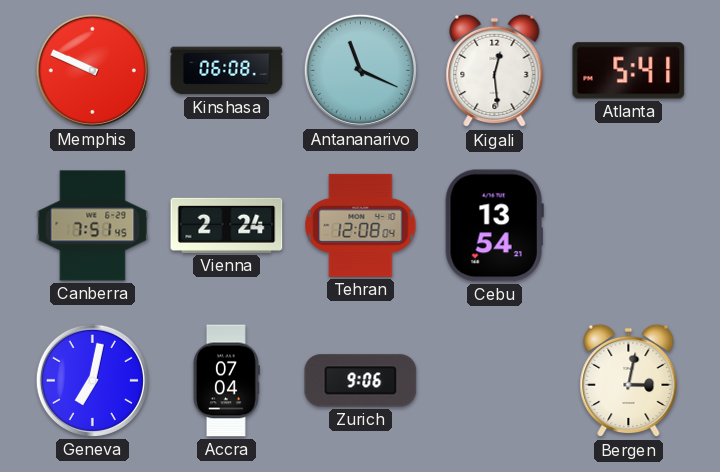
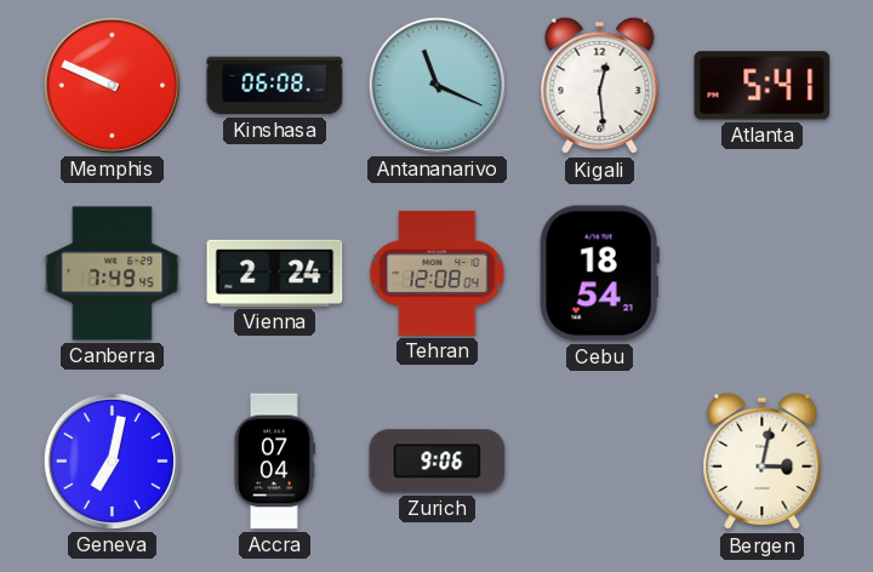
Canberra: 7:51 -> 7:49 (113, 274)
Cebu: 13:54 -> 18:54 (599, 274)
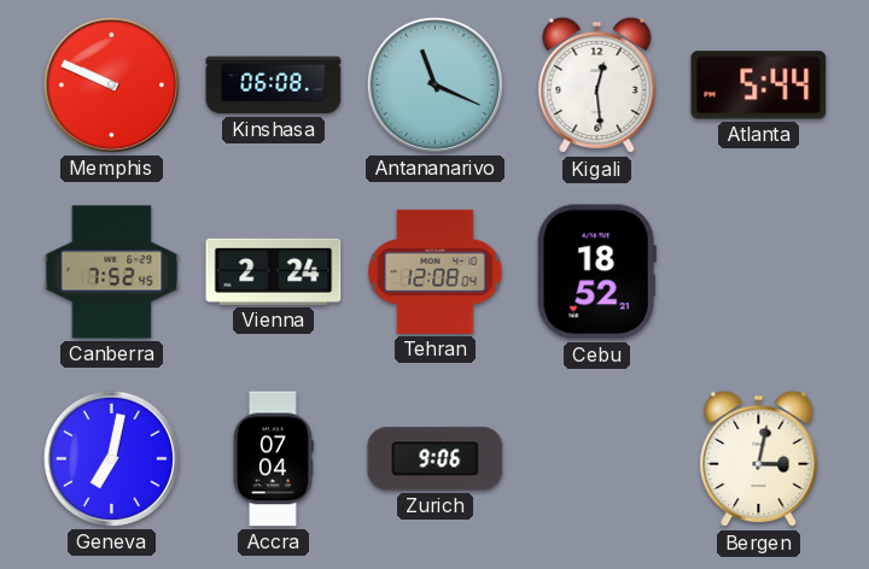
Atlanta: 5:41 -> 5:44 (759, 86)
Canberra: 7:49 -> 7:52 (112, 272)
Cebu: 18:54 -> 18:52 (596, 272)
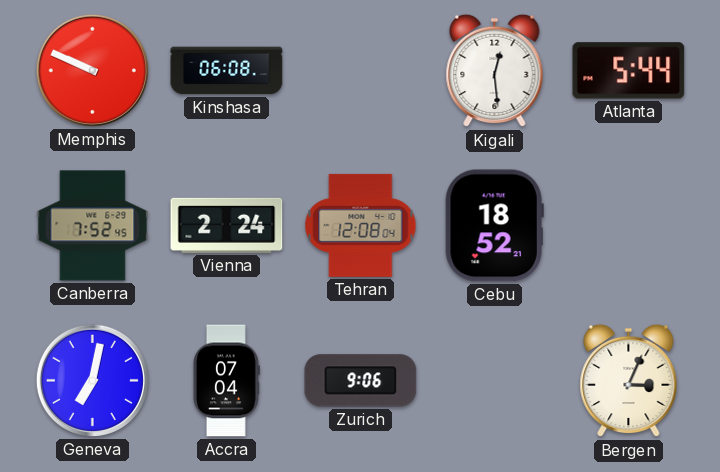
Antananarivo: 11:19 -> none (434, 84)
Bergen: 3:02 -> 3:04 (629, 381)
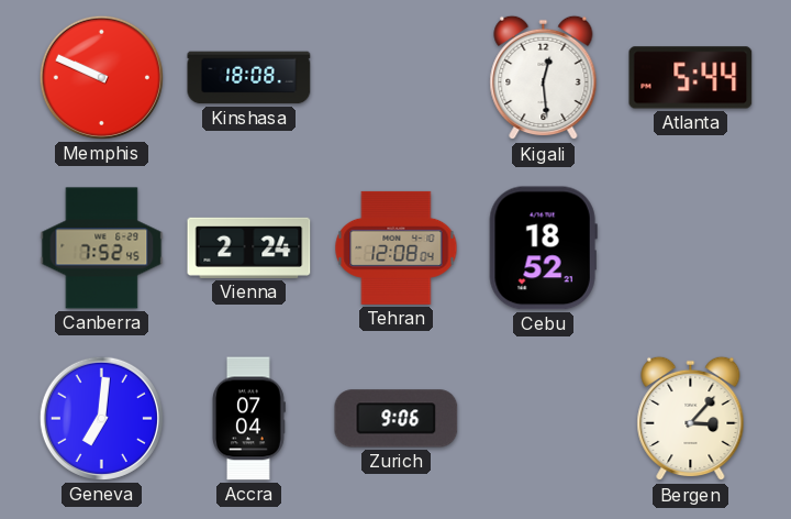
Kinshasa: 06:08 -> 18:08 (249, 78)
Geneva: 7:02 -> 7:01 (101, 418)
Bergen: 3:04 -> 3:07 (691, 419)
